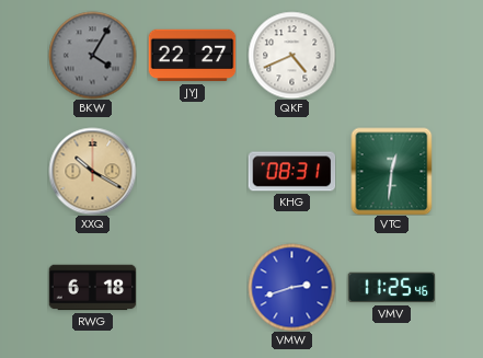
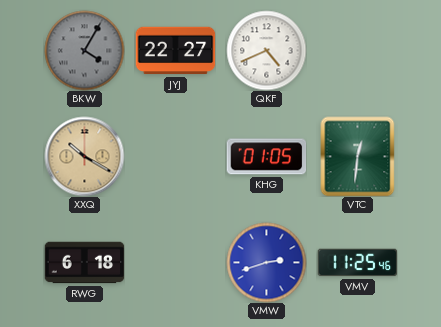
KHG: 08:31 -> 01:05 (266, 157)
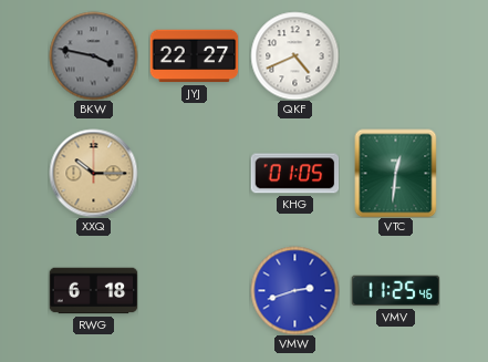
BKW: 4:05 -> 3:47 (93, 55)
XXQ: 10:20 -> 10:15 (93, 173)
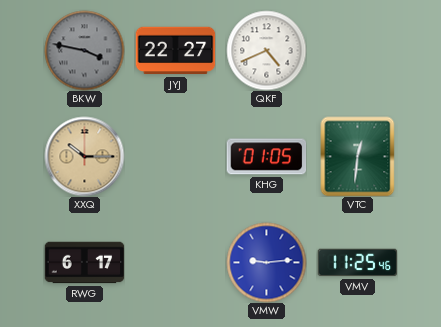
RWG: 6:18 -> 6:17 (84, 263)
VMW: 2:42 -> 9:14 (266, 262)
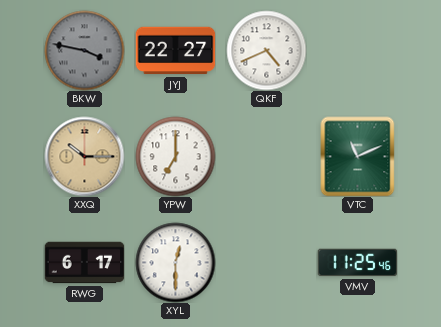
YPW: none -> 7:00 (175, 156)
KHG: 01:05 -> none (266, 157)
VTC: 12:31 -> 11:11 (358, 156)
XYL: none -> 12:30 (175, 262)
VMW: 9:14 -> none (266, 262)
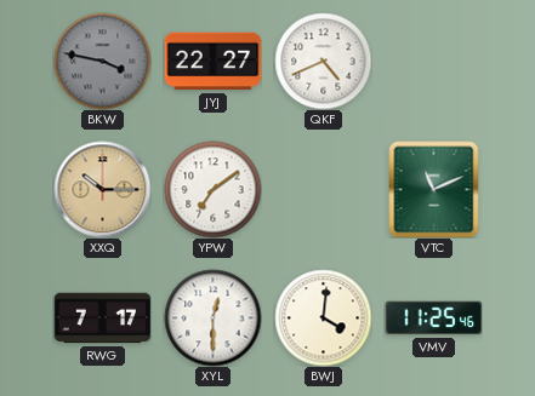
YPW: 7:00 -> 7:09 (212, 189)
RWG: 6:17 -> 7:17 (102, 318)
BWJ: none -> 4:01 (323, 317)
